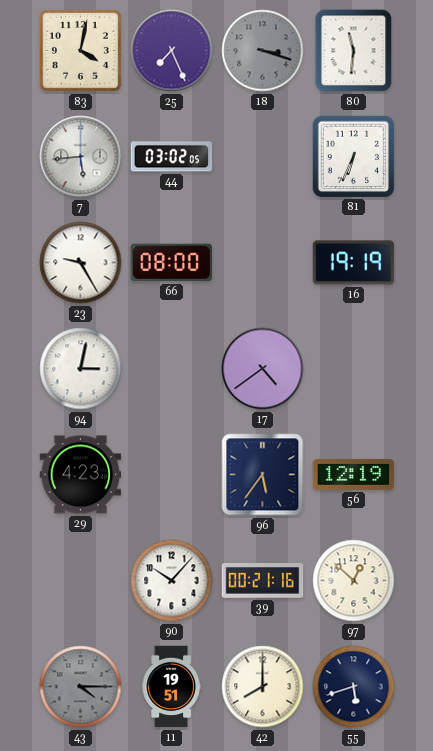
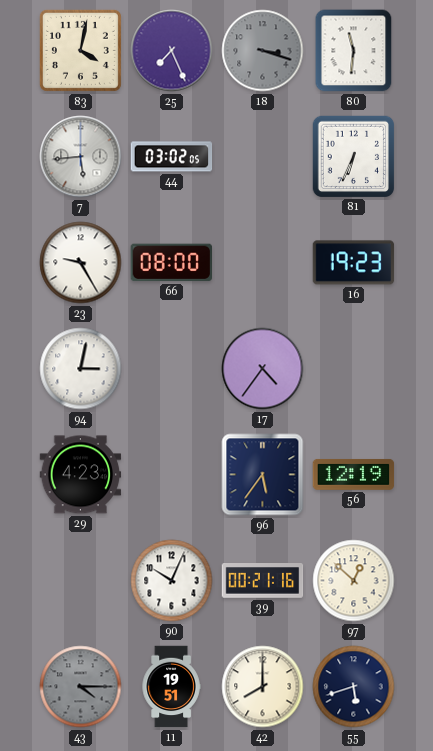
16: 19:19 -> 19:23 (354, 263)
17: 4:39 -> 4:36 (263, 369)
90: 10:07 -> 10:04 (172, 581)
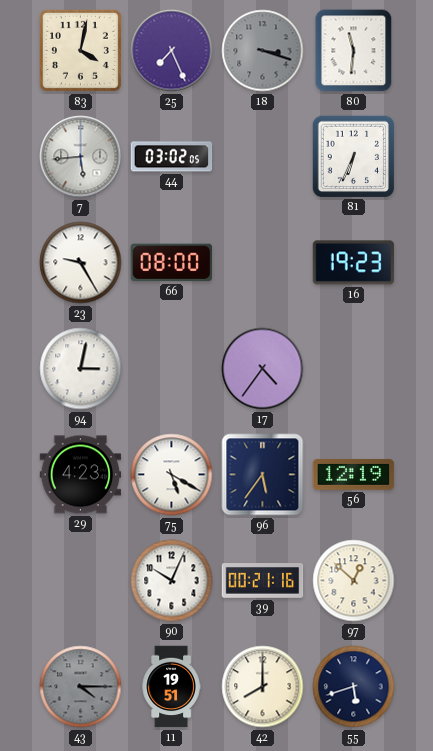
75: none -> 5:20 (172, 475)
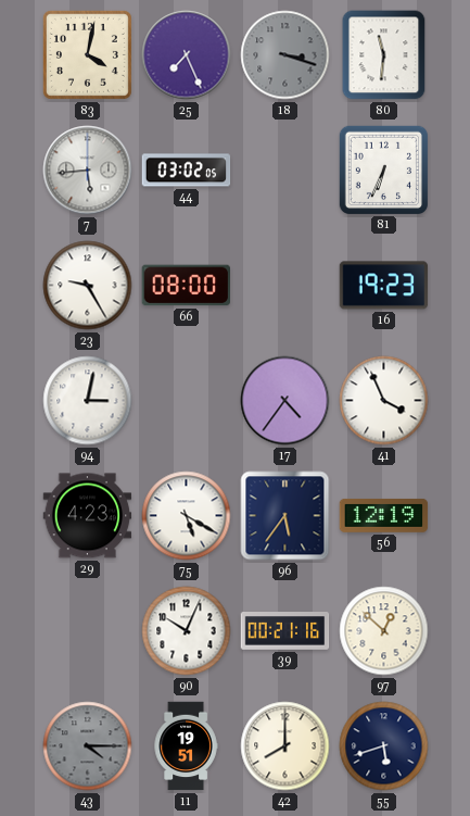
41: none -> 3:56 (384, 401)
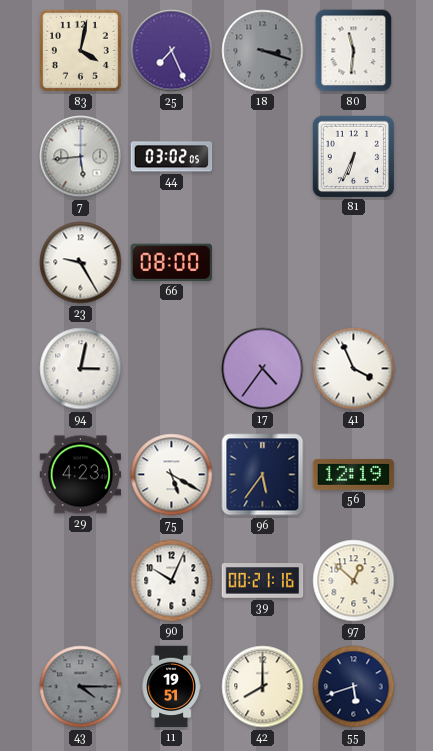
16: 19:23 -> none (384, 286)
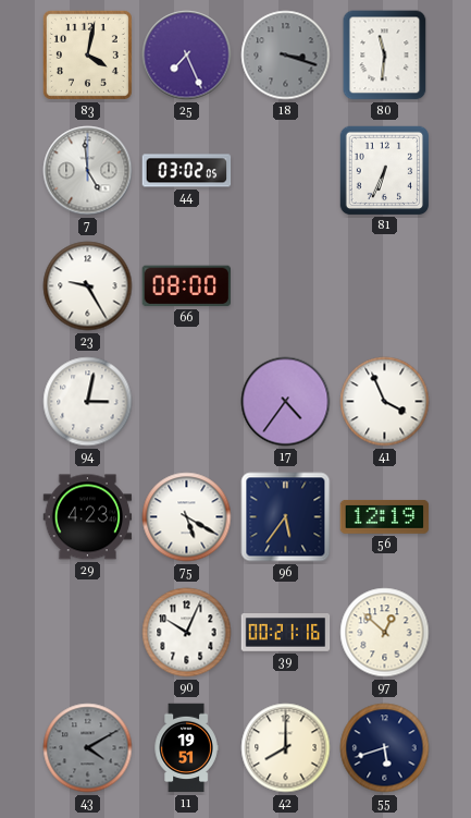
7: 5:44 -> 4:59 (88, 171)
43: 4:15 -> 4:10 (88, 748)
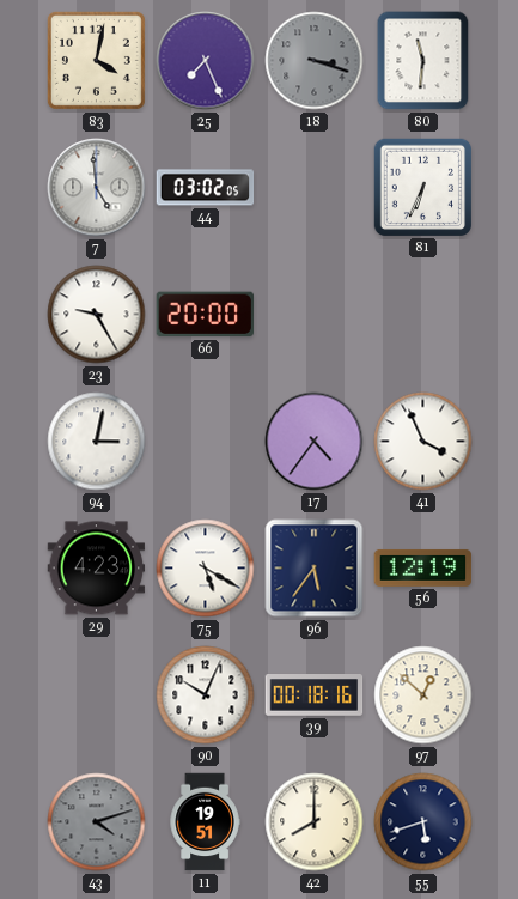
66: 08:00 -> 20:00 (205, 315)
39: 00:21 -> 00:18 (315, 695)
43: 4:10 -> 4:12 (97, 822)
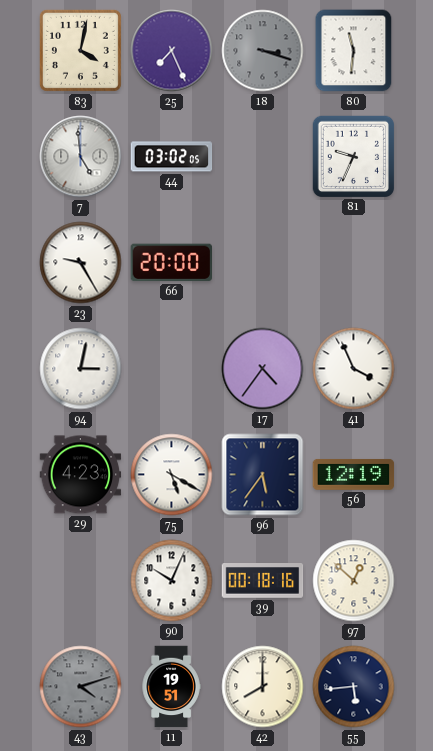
81: 6:34 -> 9:34 (353, 156)
55: 5:42 -> 5:44 (354, 687)
